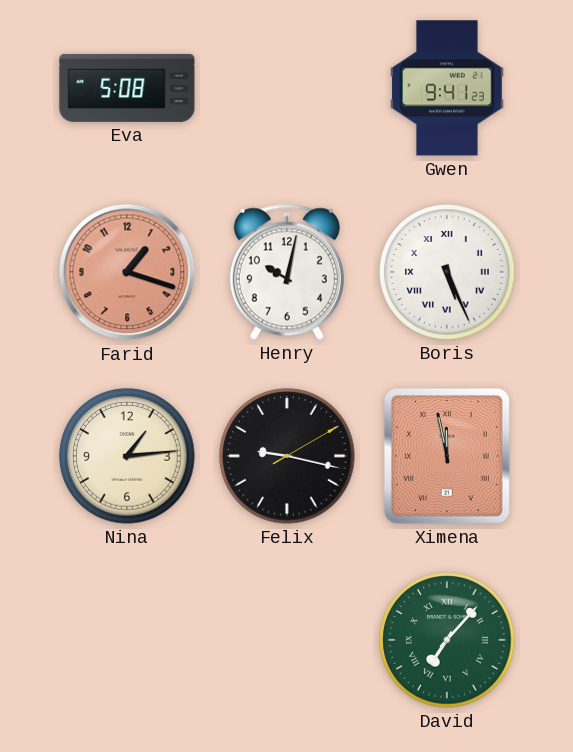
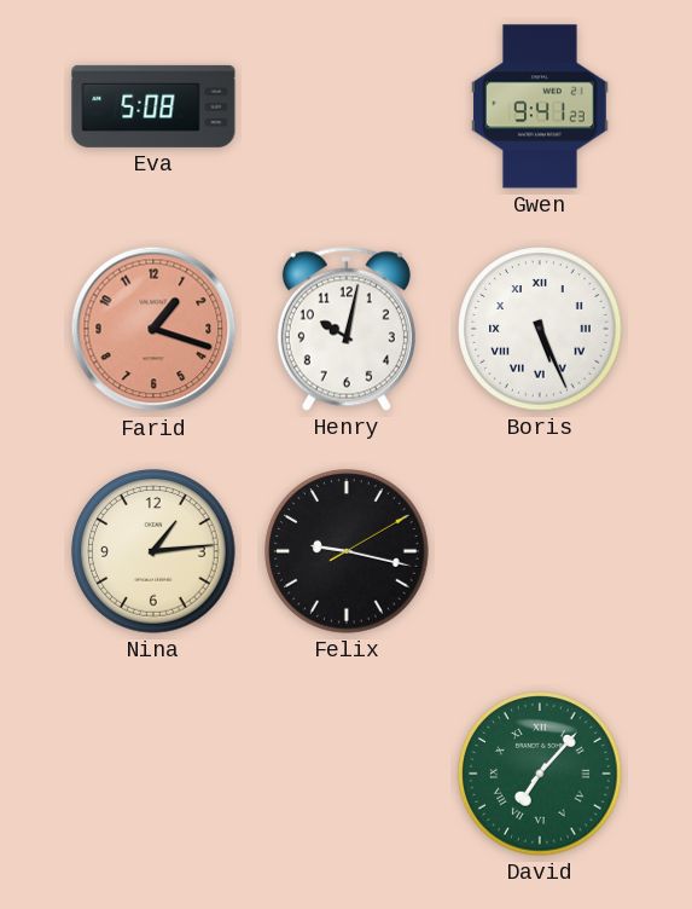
Ximena: 11:58 -> none (447, 457)
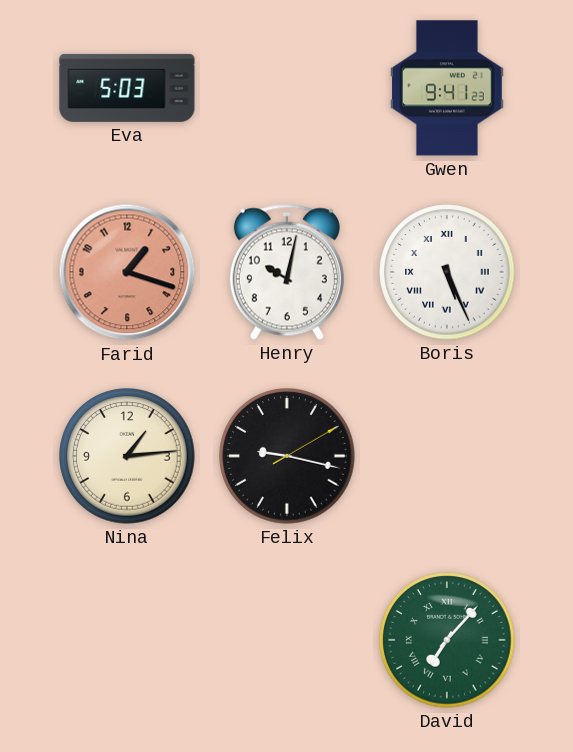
Eva: 5:08 -> 5:03 (127, 88)
